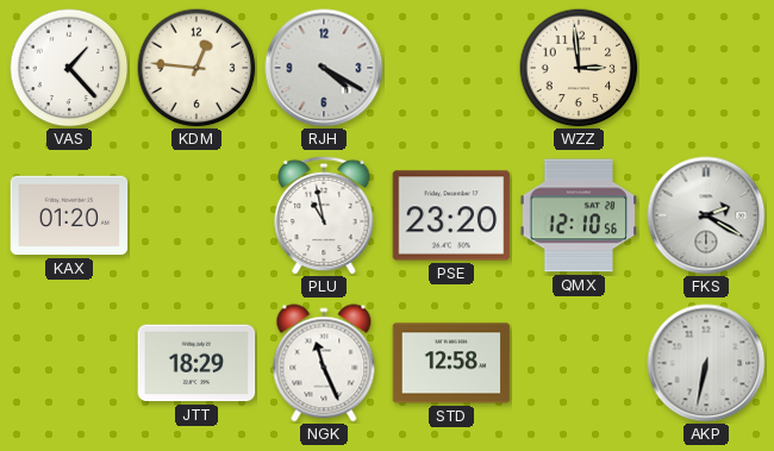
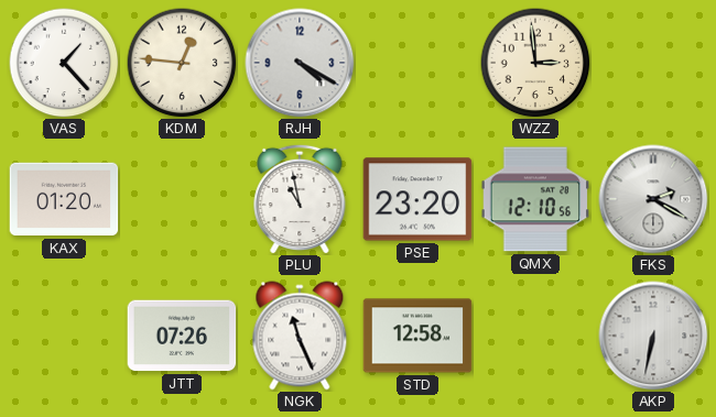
JTT: 18:29 -> 07:26 (182, 336)
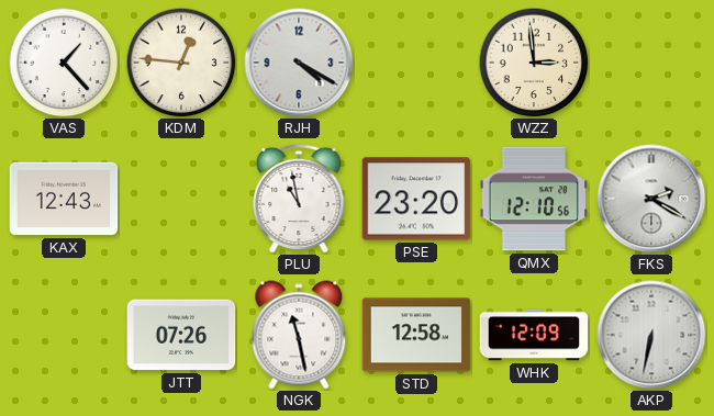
KAX: 01:20 -> 12:43 (64, 199)
NGK: 11:26 -> 11:28 (299, 335)
WHK: none -> 12:09 (534, 335)
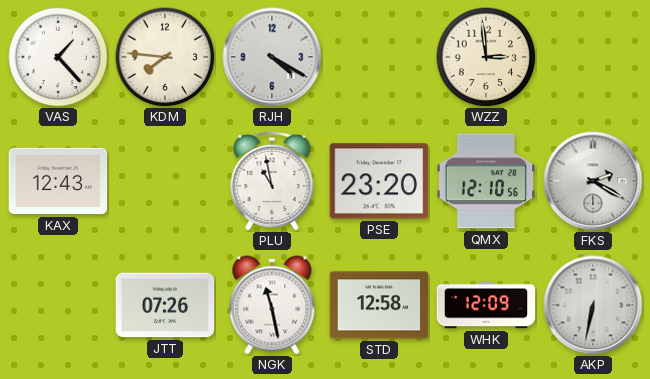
KDM: 12:46 -> 7:46 (165, 57)
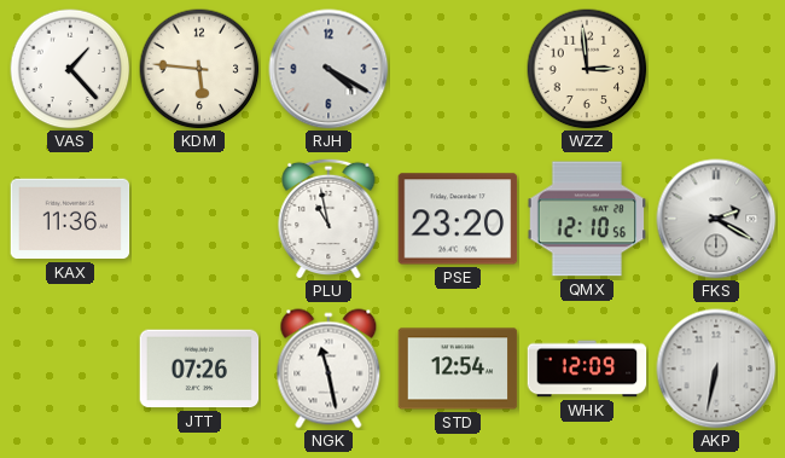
KDM: 7:46 -> 5:46 (199, 69)
KAX: 12:43 -> 11:36 (70, 219)
STD: 12:58 -> 12:54 (458, 369)
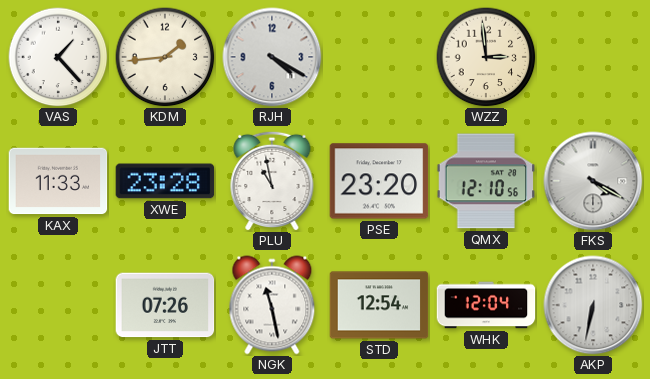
KDM: 5:46 -> 1:44 (165, 57)
KAX: 11:36 -> 11:33 (58, 181)
XWE: none -> 23:28 (165, 181)
FKS: 2:20 -> 4:20 (593, 181)
WHK: 12:09 -> 12:04 (486, 305)
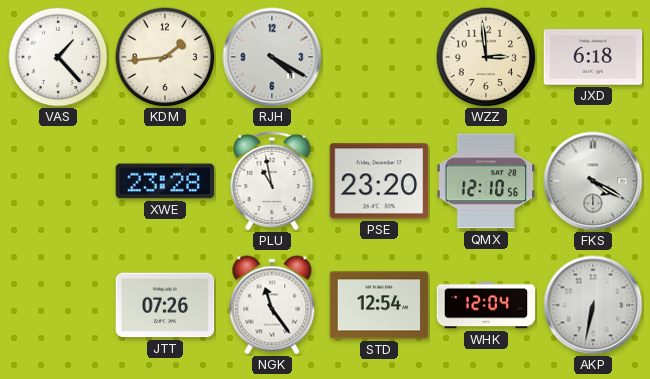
JXD: none -> 6:18 (593, 57)
KAX: 11:33 -> none (58, 181)
NGK: 11:28 -> 11:24 (272, 305)
